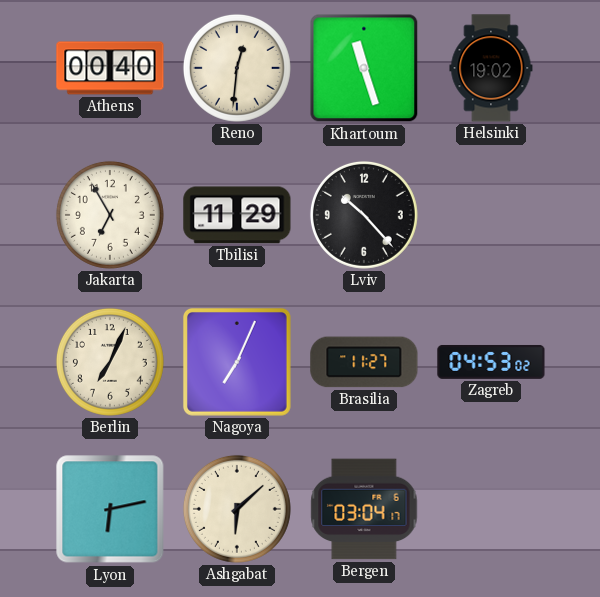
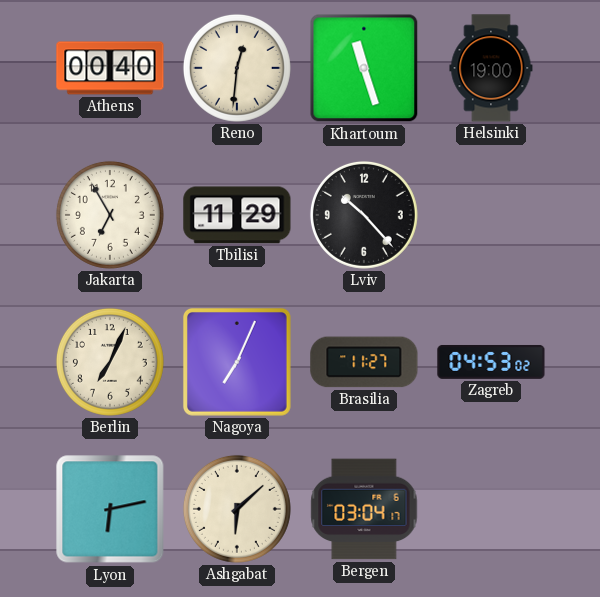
Helsinki: 19:02 -> 19:00 (491, 68)
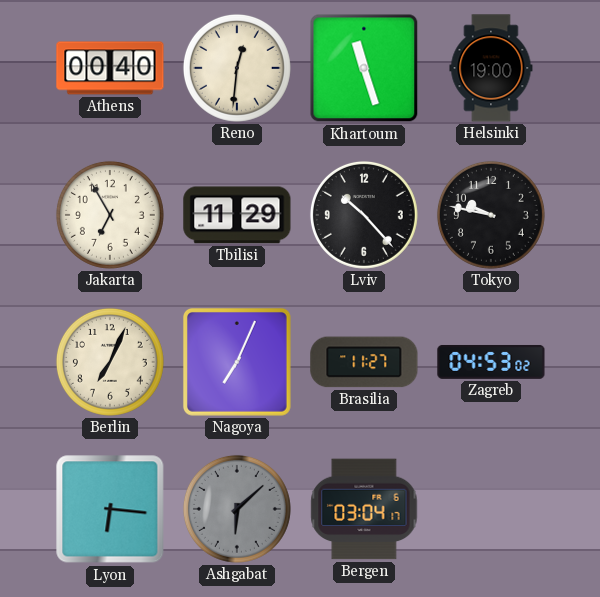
Tokyo: none -> 9:47 (491, 215)
Lyon: 6:13 -> 6:16 (110, 509)
Ashgabat dial: cream -> grey (237, 509)
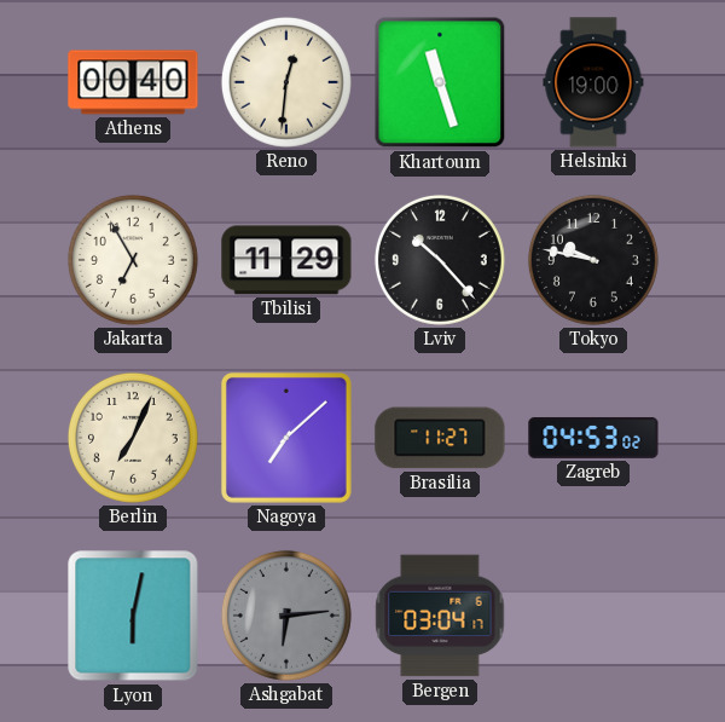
Nagoya: 7:04 -> 7:08 (286, 438)
Lyon: 6:16 -> 6:02 (133, 616)
Ashgabat: 6:08 -> 6:14 (286, 616)
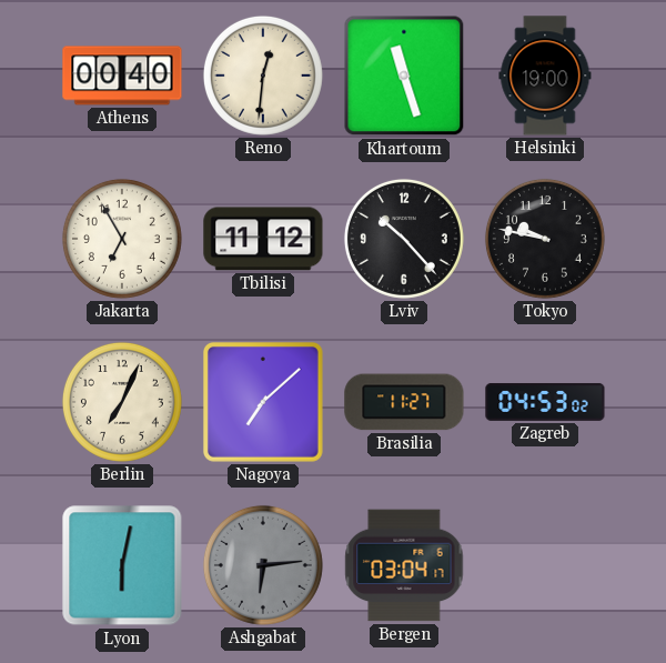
Tbilisi: 11:29 -> 11:12 (263, 239)
